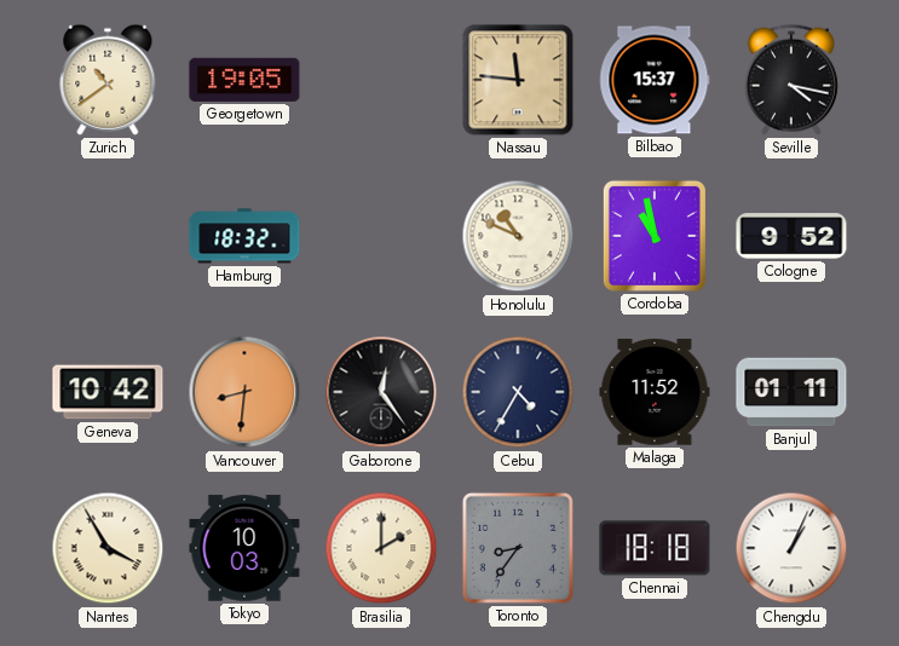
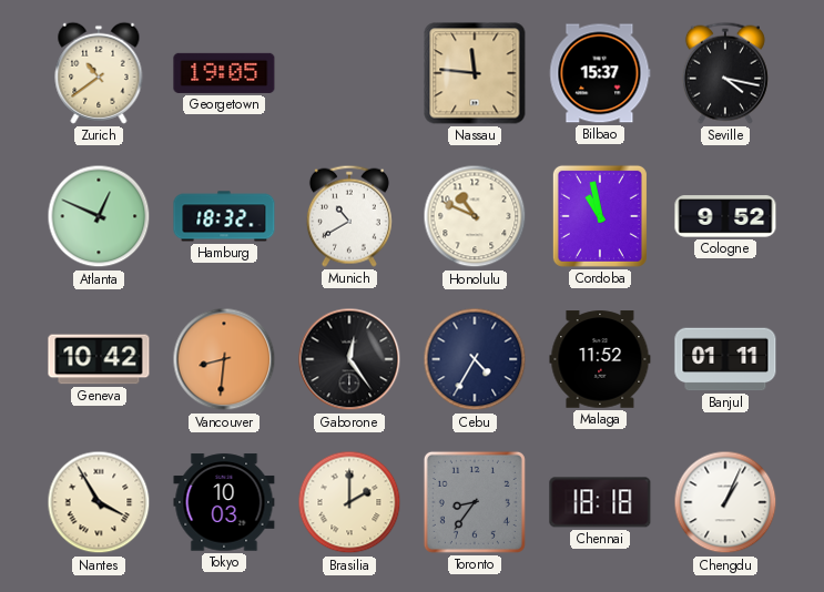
Atlanta: none -> 12:49 (99, 216)
Munich: none -> 10:40 (349, 216)
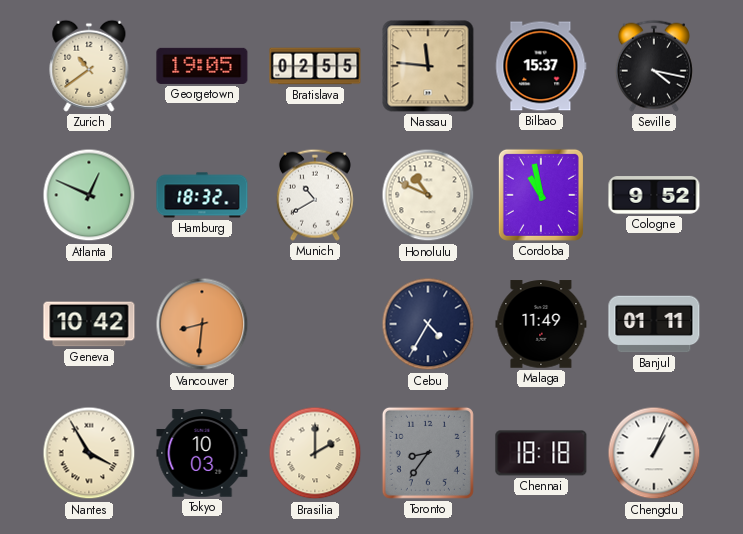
Bratislava: none -> 02:55 (315, 66)
Gaborone: 12:24 -> none (349, 359)
Malaga: 11:52 -> 11:49 (541, 324)
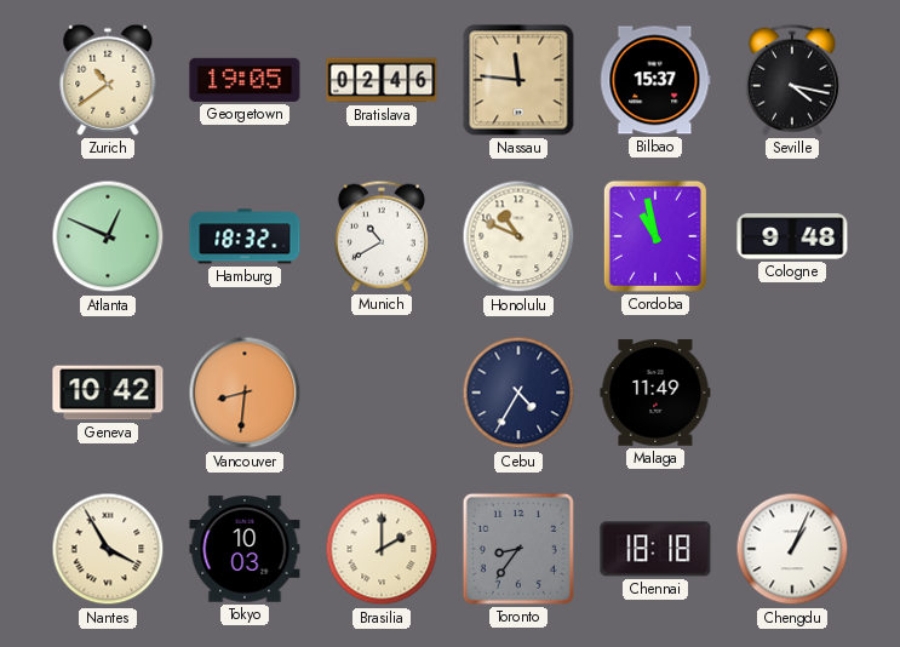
Bratislava: 02:55 -> 02:46 (382, 80)
Cologne: 9:52 -> 9:48 (792, 236)
Banjul: 01:11 -> none (654, 324)
